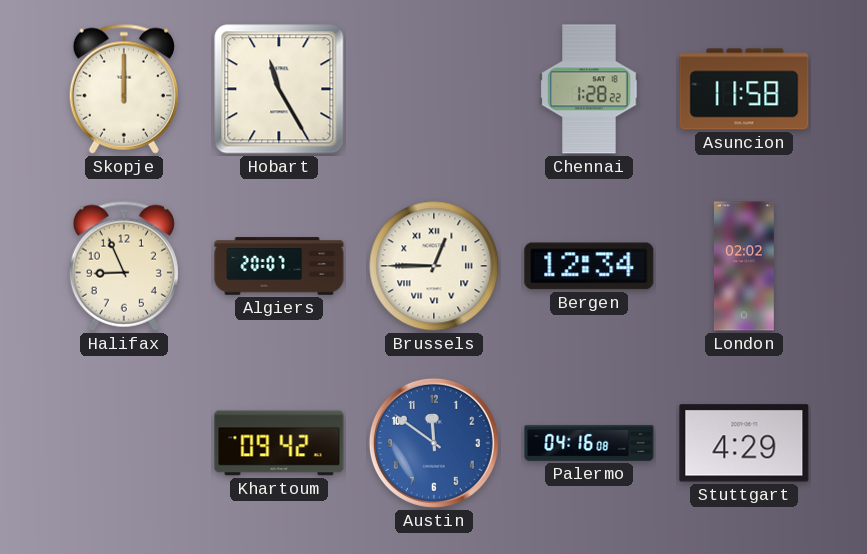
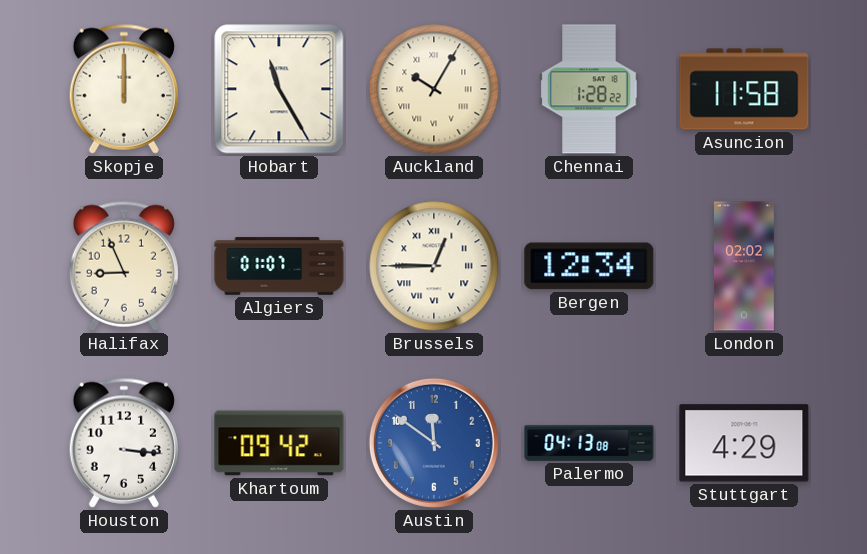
Auckland: none -> 10:05 (434, 89)
Algiers: 20:07 -> 01:07 (279, 266)
Houston: none -> 3:16 (124, 443)
Palermo: 04:16 -> 04:13 (589, 443)
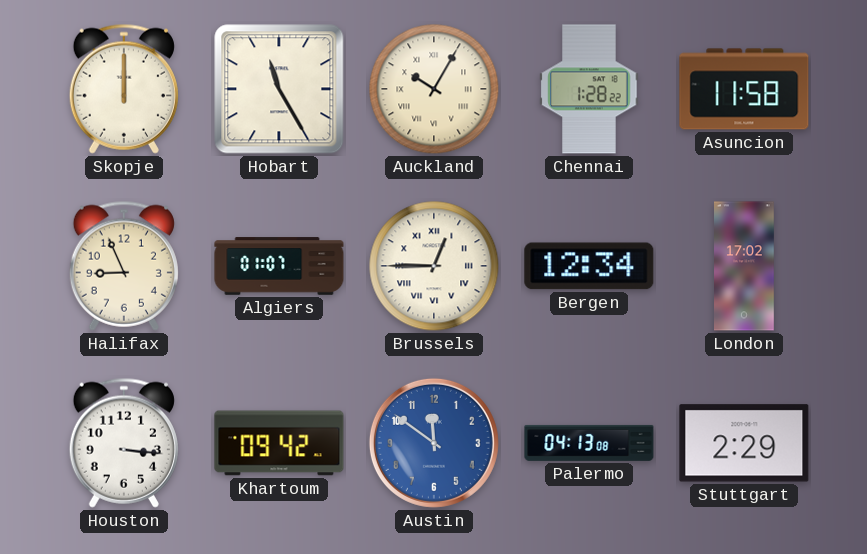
London: 02:02 -> 17:02 (745, 266)
Stuttgart: 4:29 -> 2:29 (744, 443)
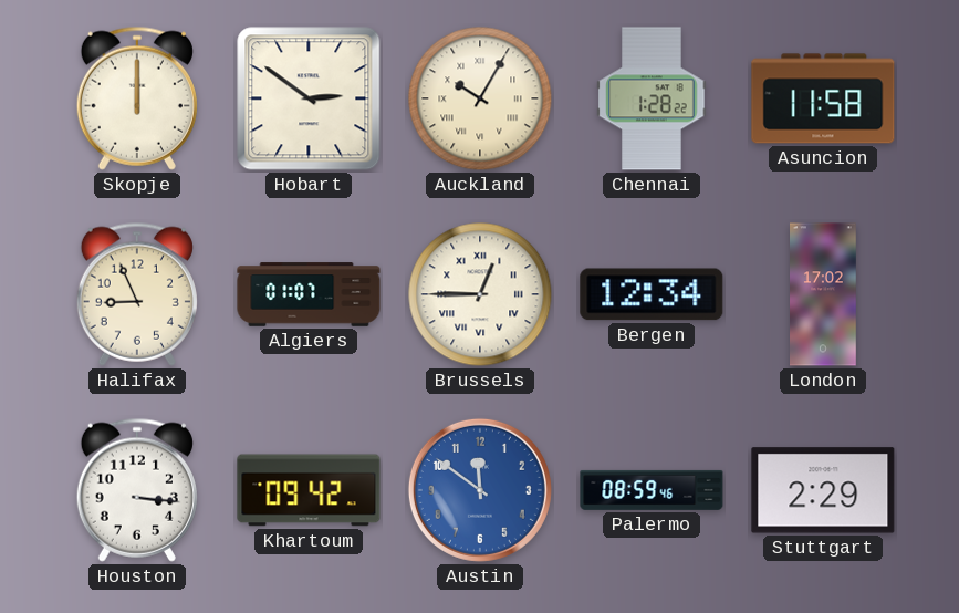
Hobart: 11:25 -> 2:51 (309, 98)
Palermo: 04:13 -> 08:59 (652, 490)
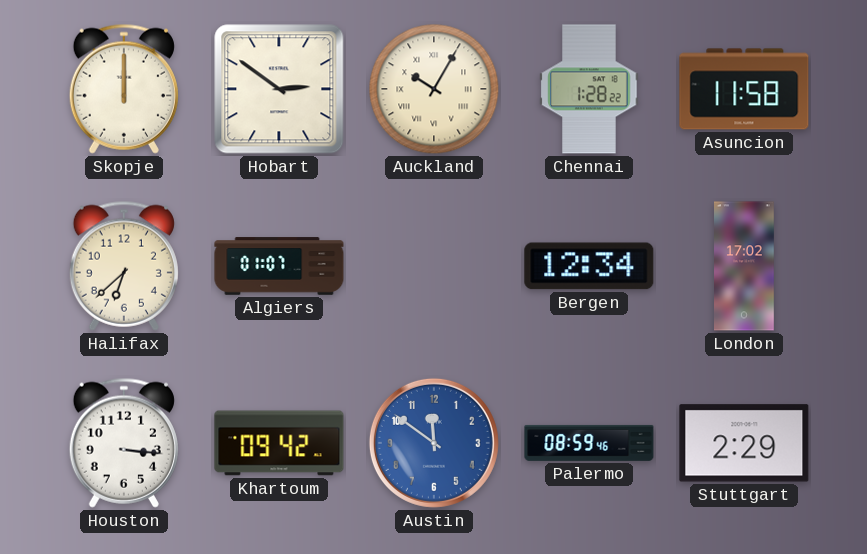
Halifax: 8:56 -> 6:38 (124, 266)
Brussels: 12:45 -> none (480, 294)
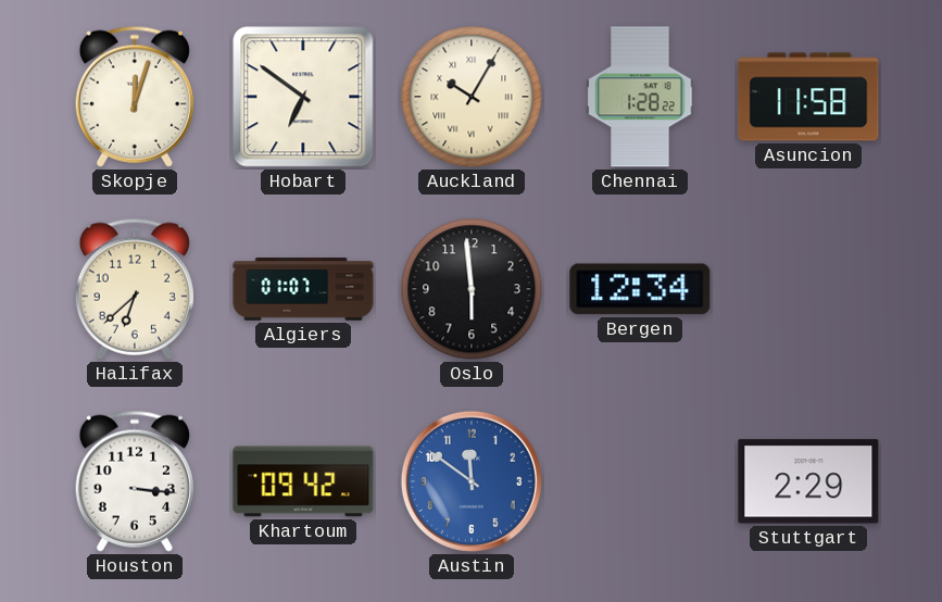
Skopje: 12:00 -> 12:03 (135, 97)
Hobart: 2:51 -> 6:51 (303, 97)
Oslo: none -> 5:59 (472, 289)
London: 17:02 -> none (745, 266)
Palermo: 08:59 -> none (589, 443)
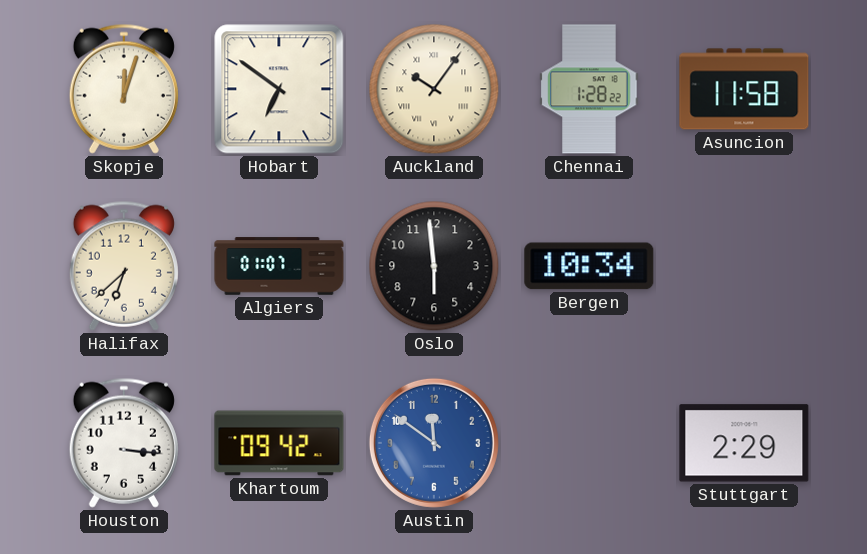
Auckland: 10:05 -> 10:06 (434, 89)
Bergen: 12:34 -> 10:34 (589, 266)
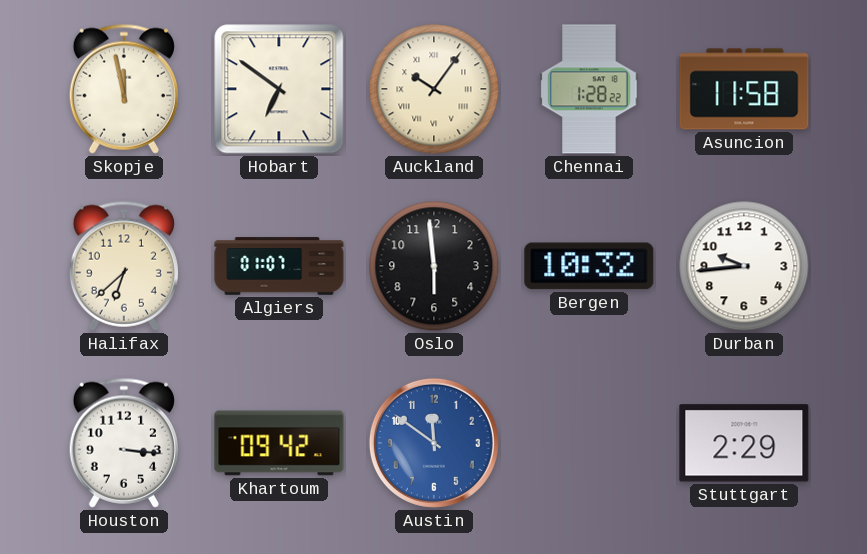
Skopje: 12:03 -> 11:58 (124, 89)
Bergen: 10:34 -> 10:32 (589, 266)
Durban: none -> 9:44 (744, 266)
